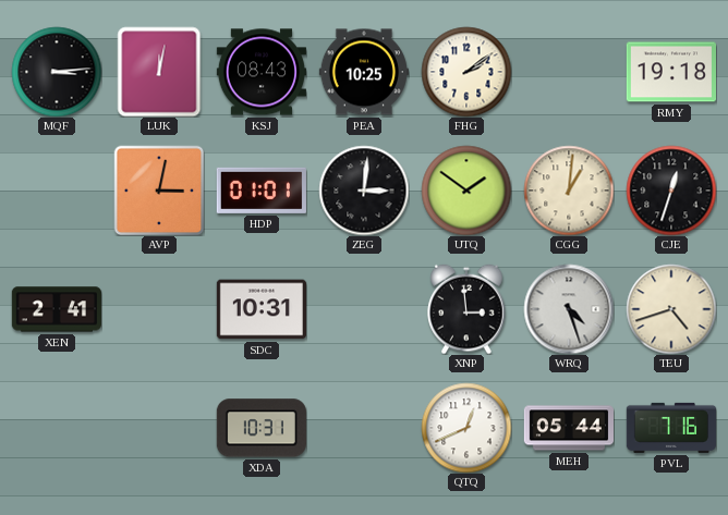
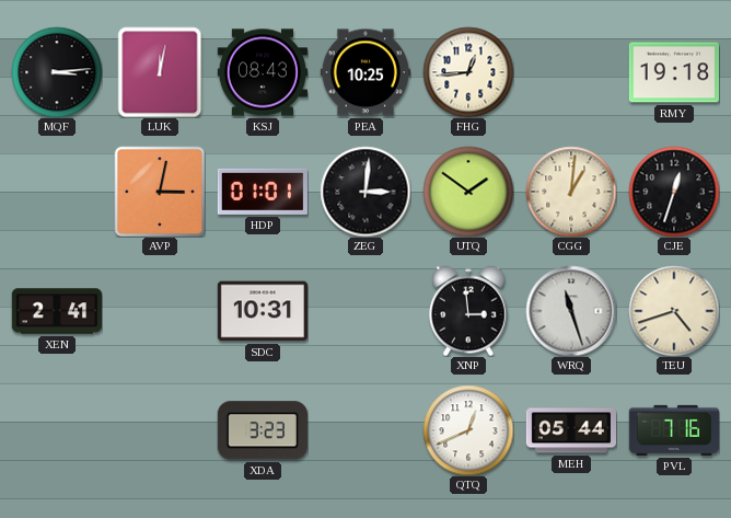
FHG: 2:09 -> 12:44 (468, 72)
WRQ: 4:27 -> 11:27 (571, 311)
XDA: 10:31 -> 3:23 (263, 430)
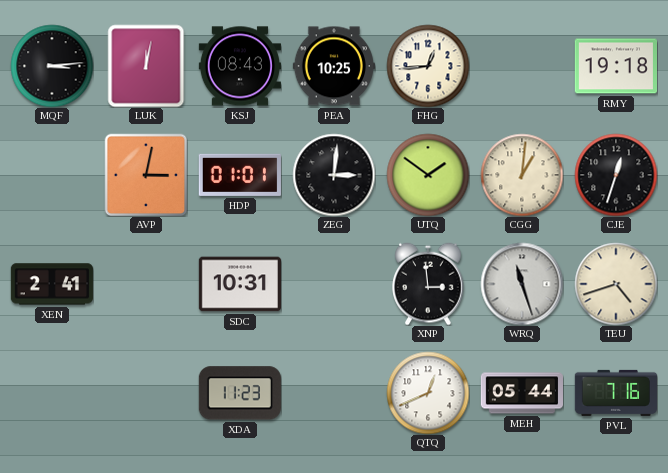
XDA: 3:23 -> 11:23 (240, 393)
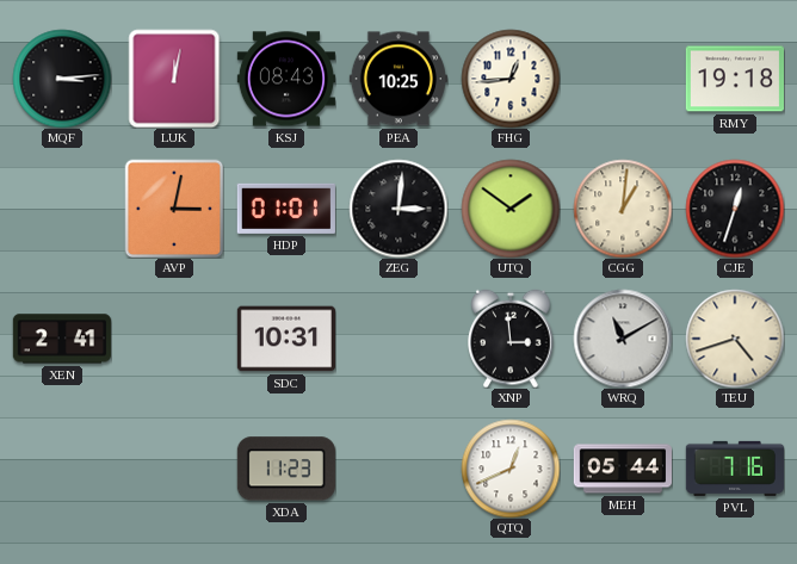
WRQ: 11:27 -> 11:10 (623, 339)
